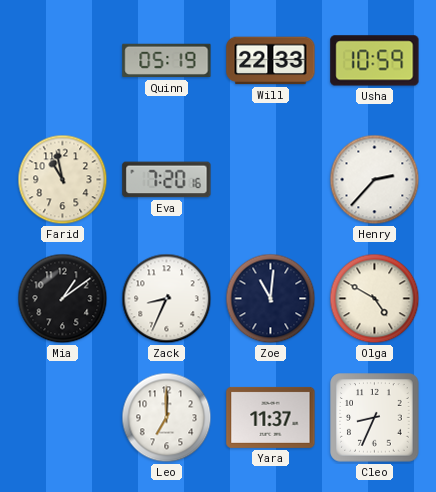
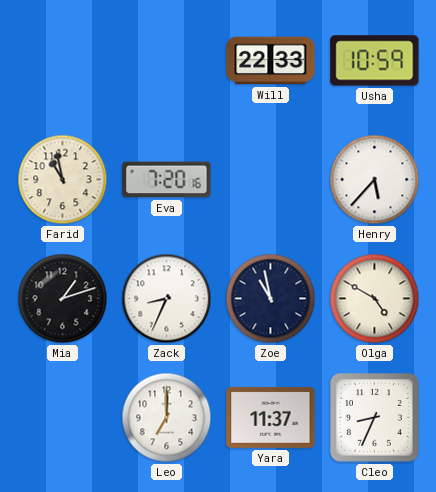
Quinn: 05:19 -> none (167, 61)
Henry: 2:37 -> 5:37 (375, 180)
Mia: 1:09 -> 1:12 (63, 299)
Zoe: 11:01 -> 10:58 (271, 299)
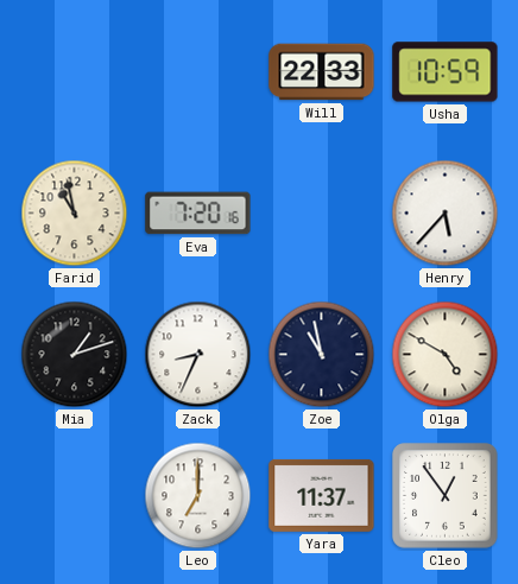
Cleo: 8:34 -> 12:54 (446, 496)
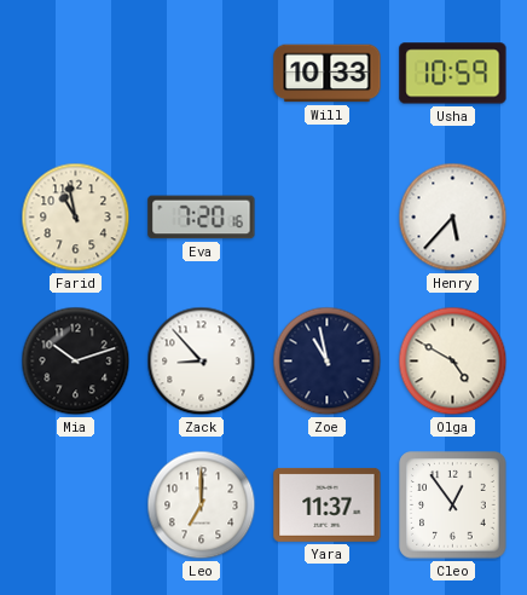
Will: 22:33 -> 10:33 (328, 74)
Mia: 1:12 -> 10:12 (76, 362)
Zack: 8:34 -> 8:53 (202, 362)
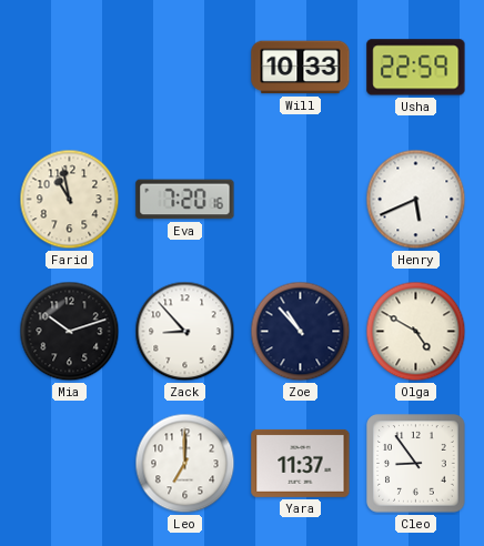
Usha: 10:59 -> 22:59 (416, 68)
Henry: 5:37 -> 5:41 (416, 200)
Zoe: 10:58 -> 10:53 (301, 332)
Cleo: 12:54 -> 8:54 (416, 464)
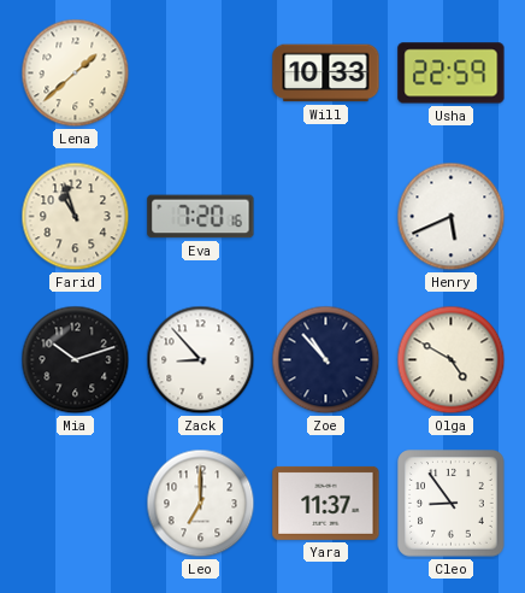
Lena: none -> 1:38 (76, 74)
Farid: 10:58 -> 10:57 (76, 217)
